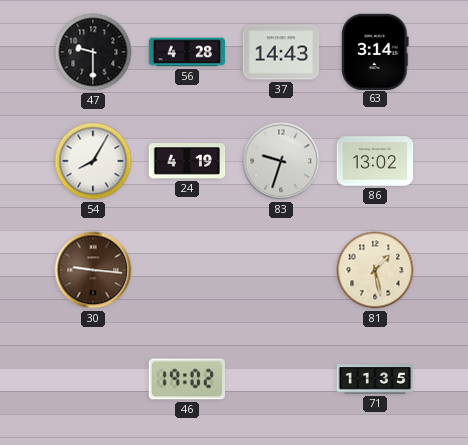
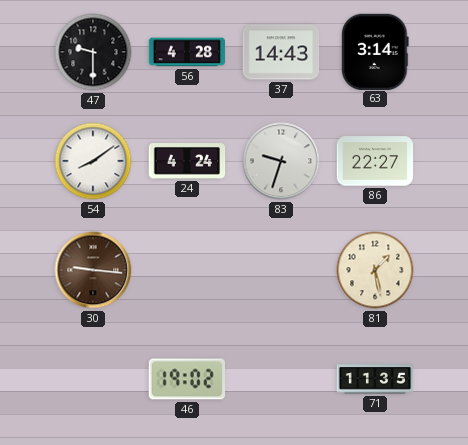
54: 8:05 -> 8:09 (93, 161)
24: 4:19 -> 4:24 (187, 161)
86: 13:02 -> 22:27 (375, 161)
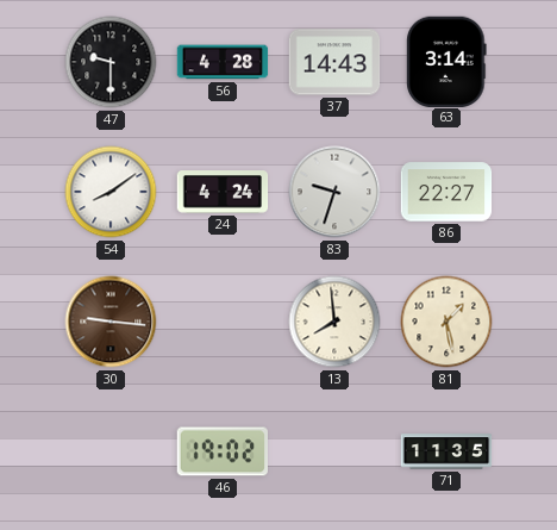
13: none -> 7:59 (334, 322)
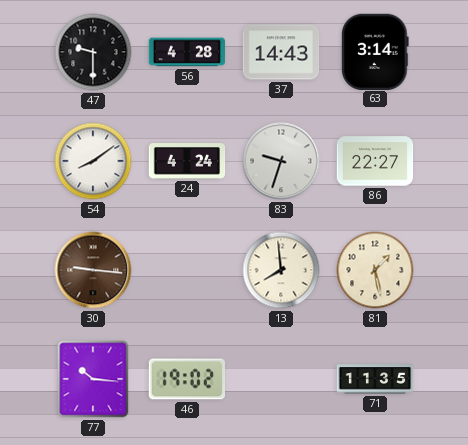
77: none -> 10:16 (93, 379)
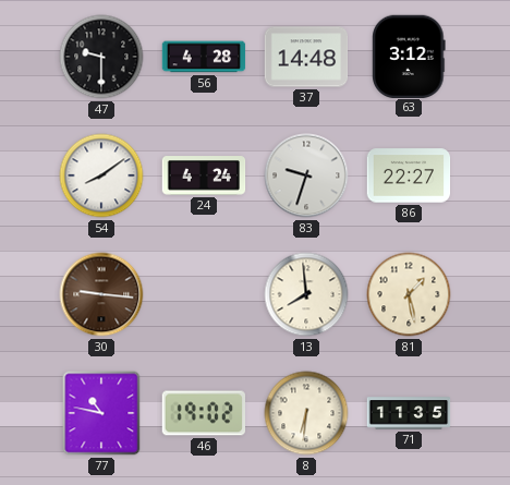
37: 14:43 -> 14:48 (306, 57)
63: 3:14 -> 3:12 (409, 56)
77: 10:16 -> 10:47 (101, 413)
8: none -> 6:31 (306, 413)
